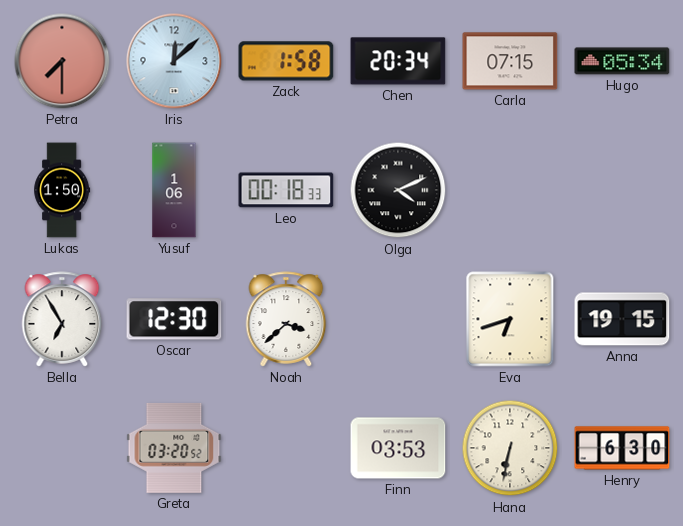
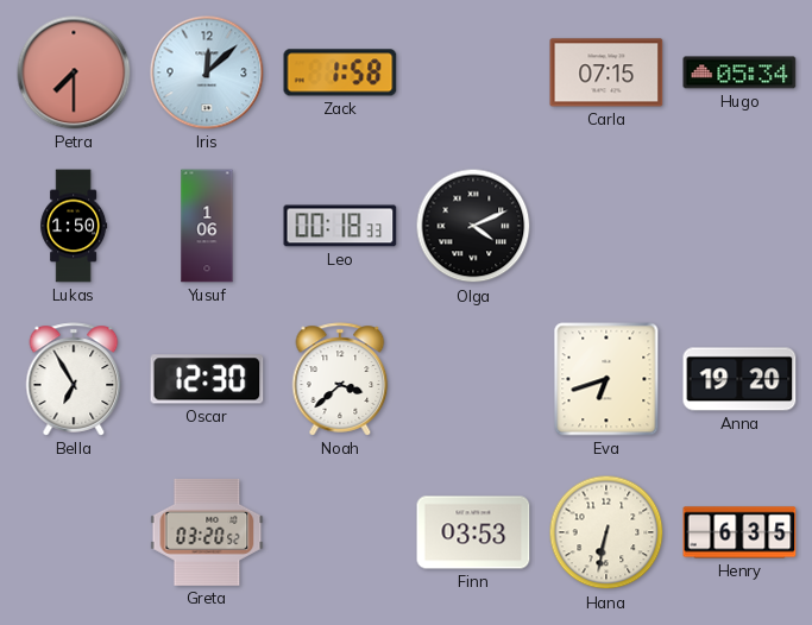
Chen: 20:34 -> none (398, 61)
Anna: 19:15 -> 19:20 (739, 379)
Henry: 6:30 -> 6:35 (739, 532)
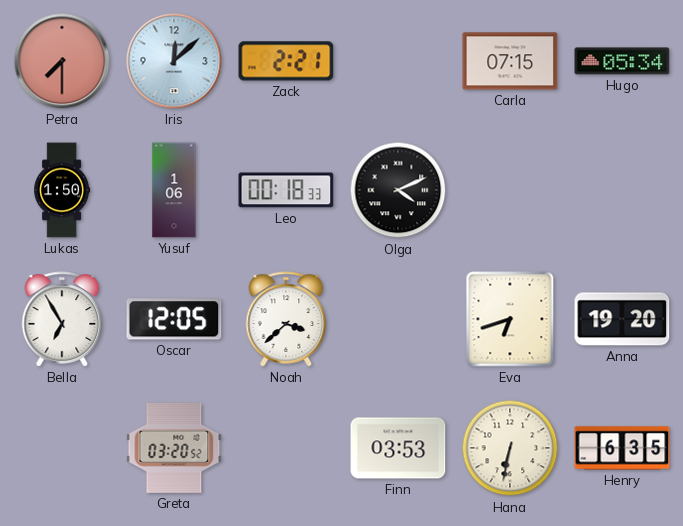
Zack: 1:58 -> 2:21 (286, 61)
Oscar: 12:30 -> 12:05 (174, 319)
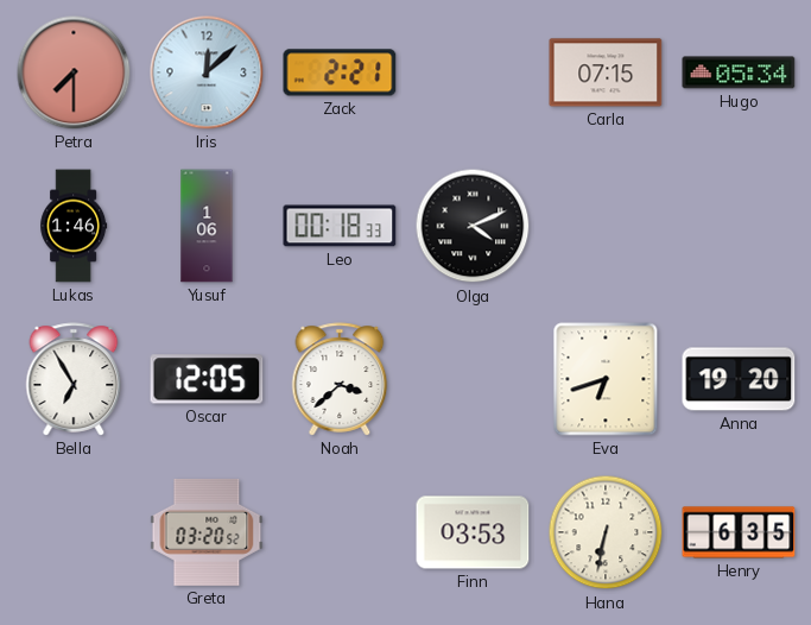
Lukas: 1:50 -> 1:46 (74, 226)
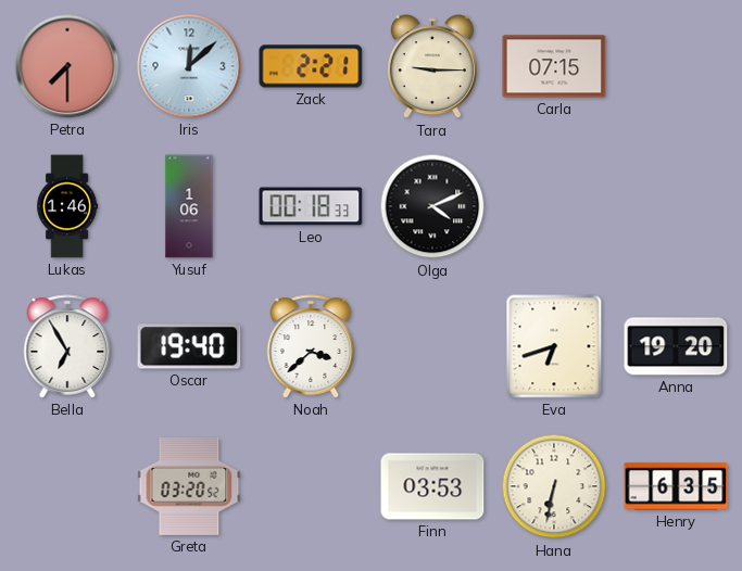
Tara: none -> 9:15 (432, 67)
Hugo: 05:34 -> none (739, 72)
Oscar: 12:05 -> 19:40 (189, 346)
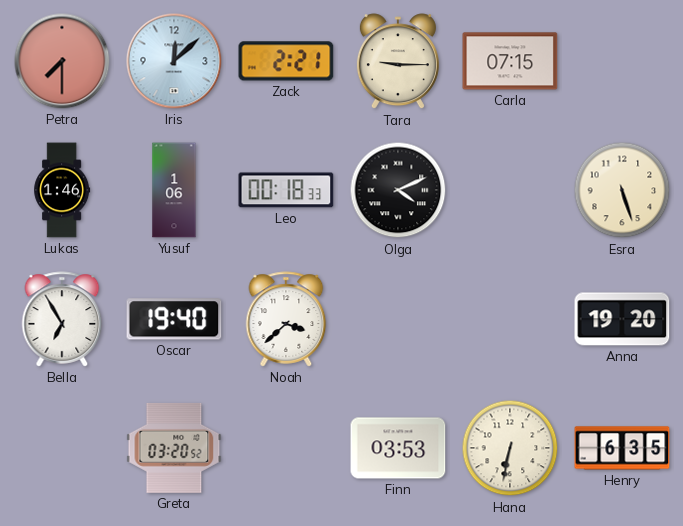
Esra: none -> 5:27 (622, 190)
Eva: 6:42 -> none (554, 346)
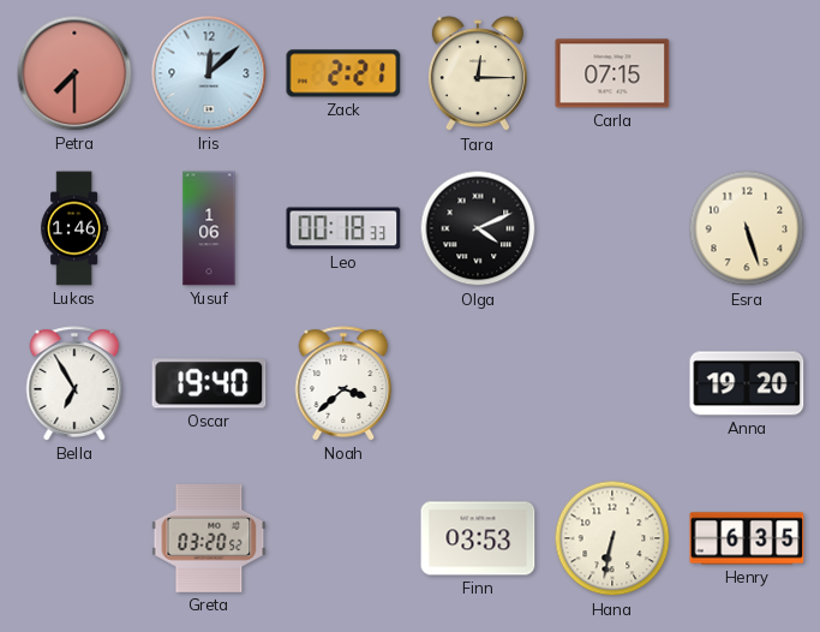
Tara: 9:15 -> 12:15 (478, 74)
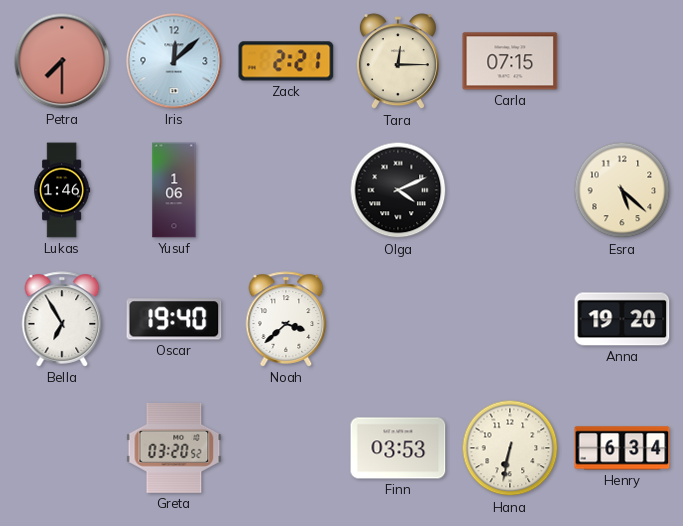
Leo: 00:18 -> none (343, 228)
Esra: 5:27 -> 5:22 (622, 190)
Henry: 6:35 -> 6:34 (622, 448)
